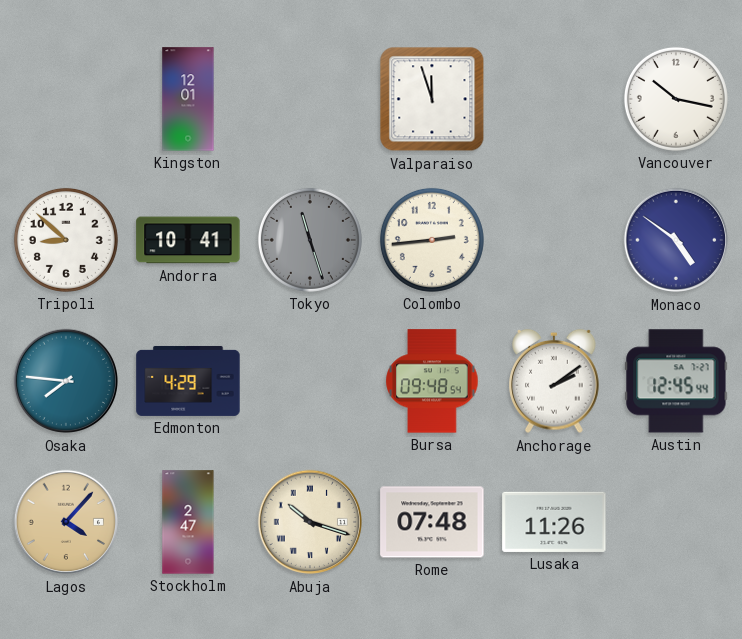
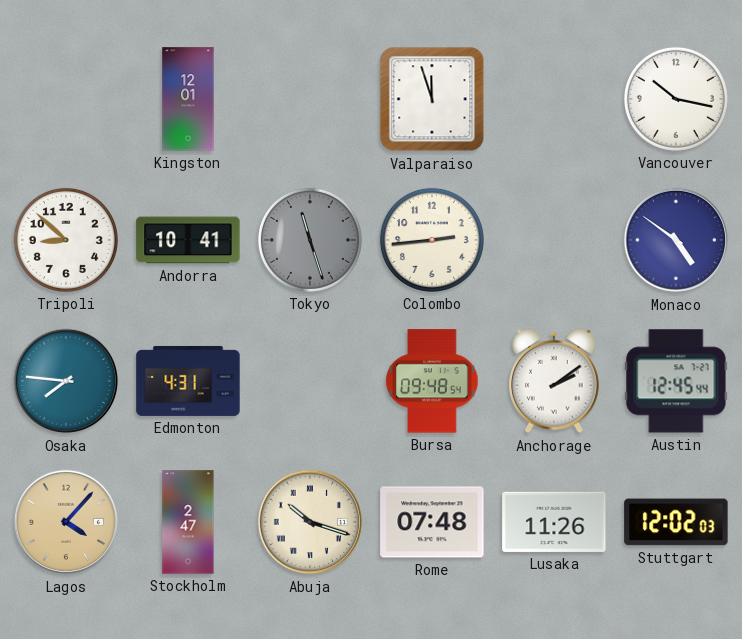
Edmonton: 4:29 -> 4:31 (188, 381)
Stuttgart: none -> 12:02 (676, 522)
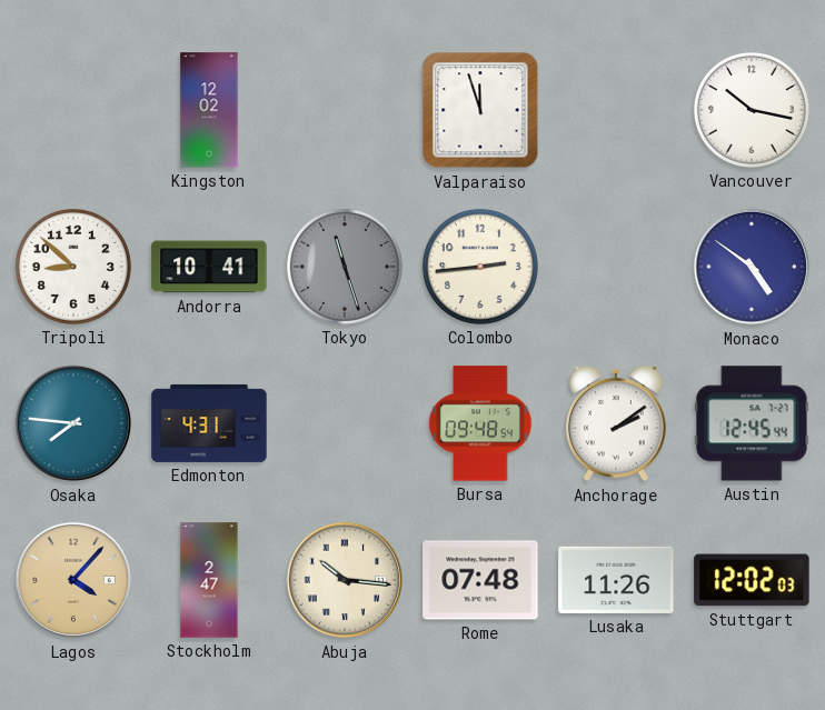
Kingston: 12:01 -> 12:02 (209, 110)
Abuja: 10:18 -> 10:16 (345, 580)
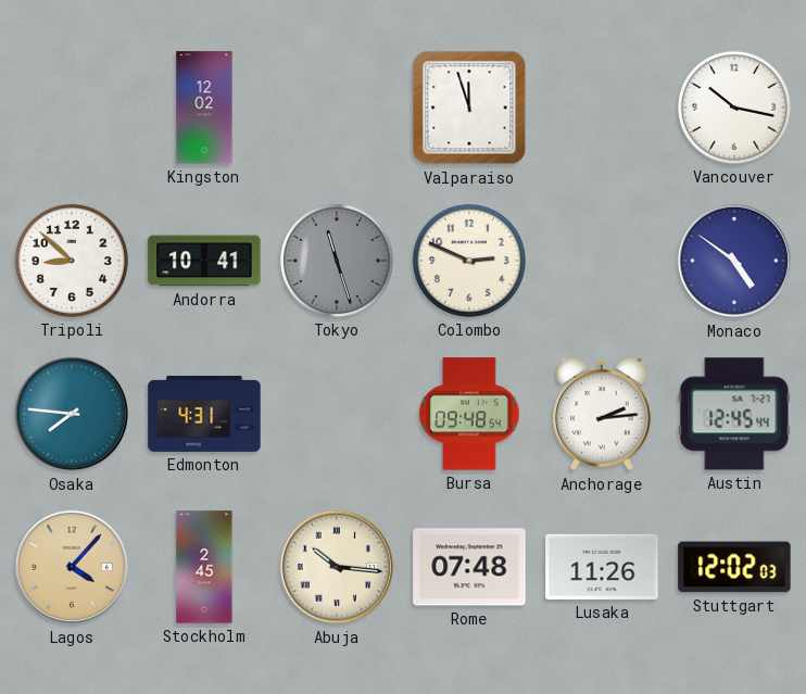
Colombo: 2:44 -> 2:49 (469, 261)
Anchorage: 2:09 -> 2:14 (602, 414)
Stockholm: 2:47 -> 2:45 (204, 567)
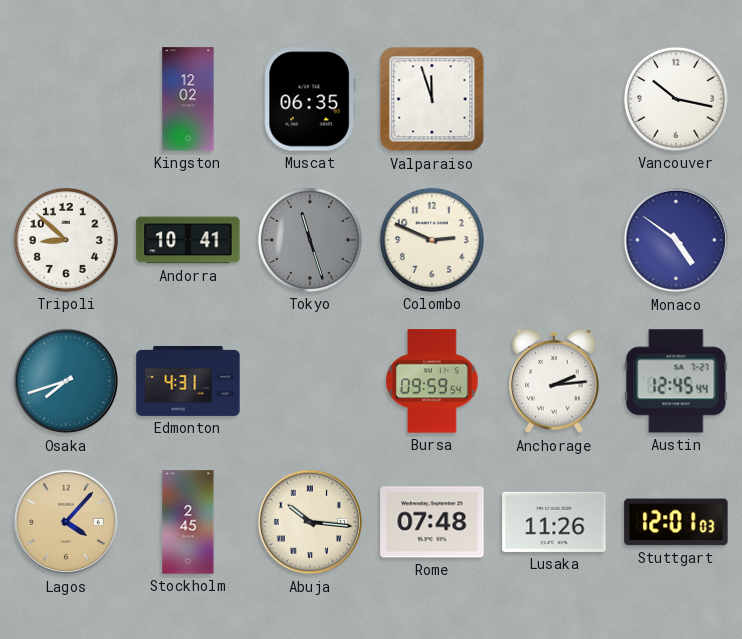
Muscat: none -> 06:35 (310, 99)
Osaka: 7:46 -> 7:42 (66, 381)
Bursa: 09:48 -> 09:59 (432, 381)
Stuttgart: 12:02 -> 12:01 (676, 522)
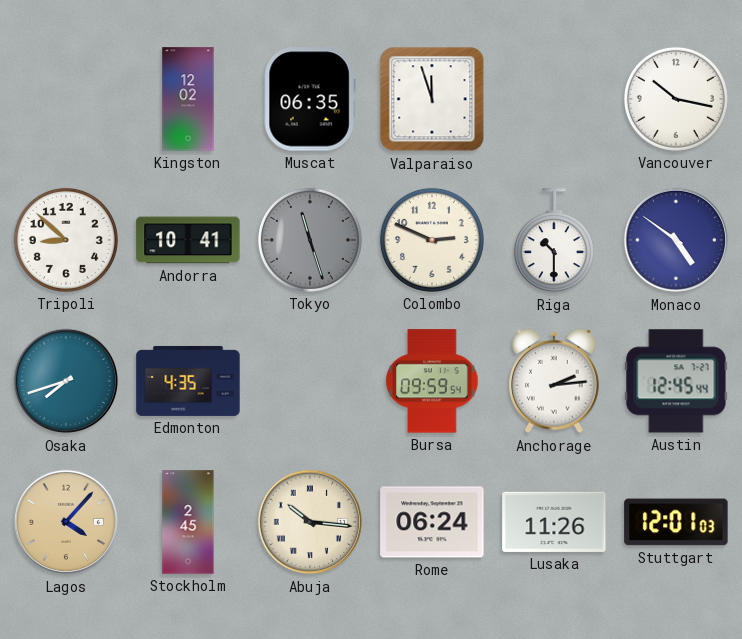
Riga: none -> 10:30 (554, 241)
Edmonton: 4:31 -> 4:35 (188, 381)
Rome: 07:48 -> 06:24 (432, 522)
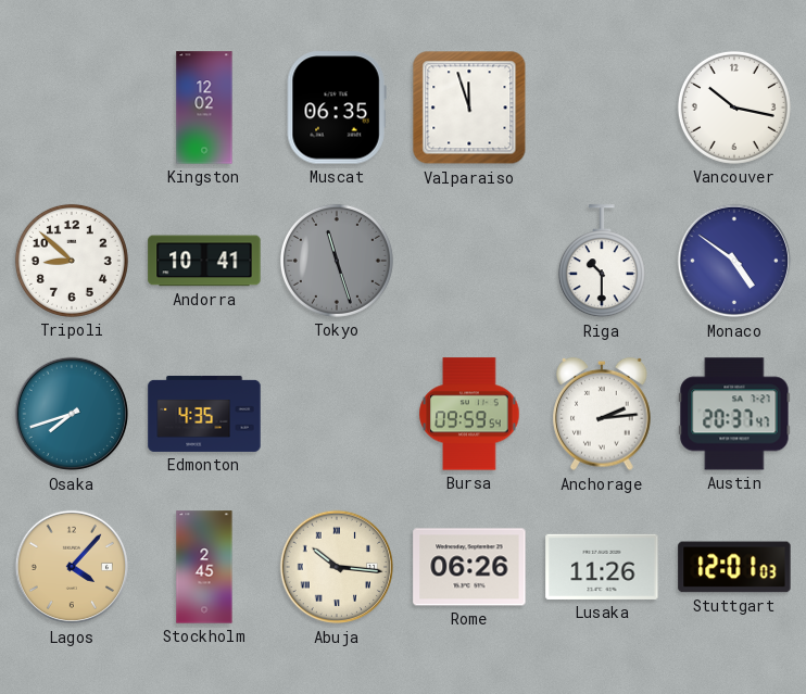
Colombo: 2:49 -> none (432, 240)
Austin: 12:45 -> 20:37 (734, 414)
Rome: 06:24 -> 06:26 (469, 567)
